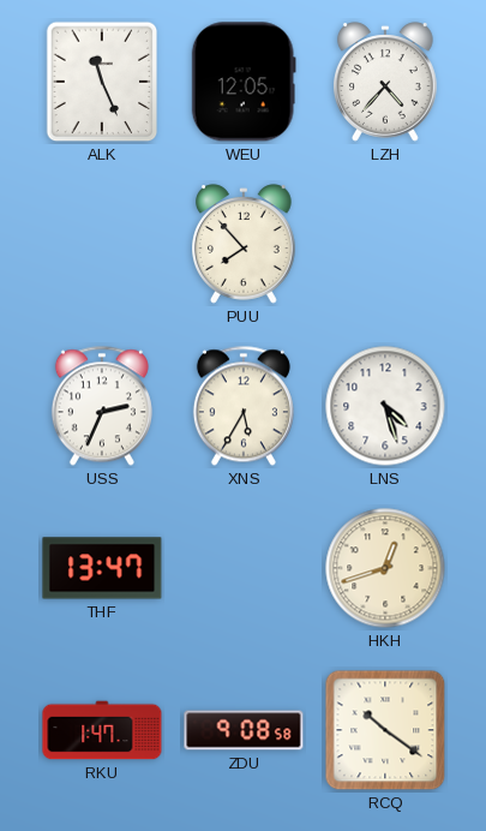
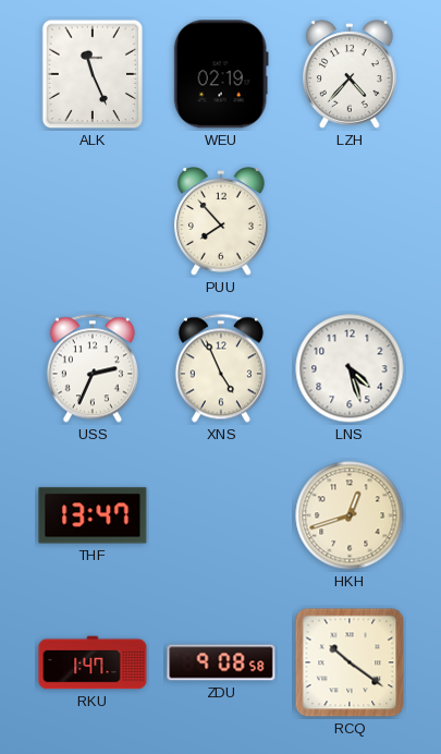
WEU: 12:05 -> 02:19 (221, 74)
XNS: 5:35 -> 4:56 (221, 368)
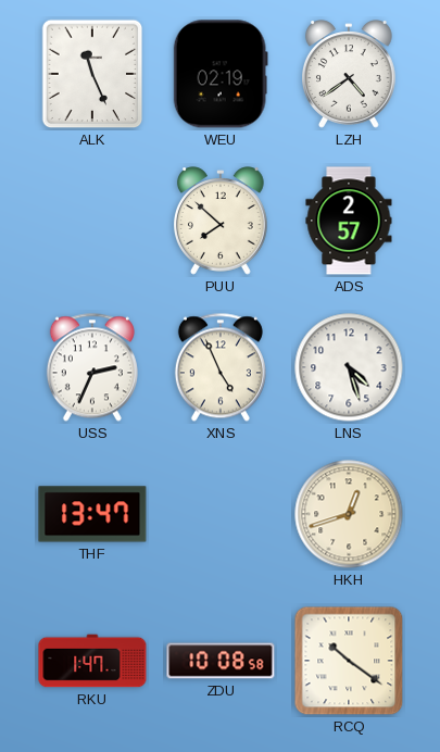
LZH: 4:37 -> 4:39 (350, 74)
PUU: 7:53 -> 7:52 (222, 221)
ADS: none -> 2:57 (349, 221)
ZDU: 9:08 -> 10:08 (221, 661)
